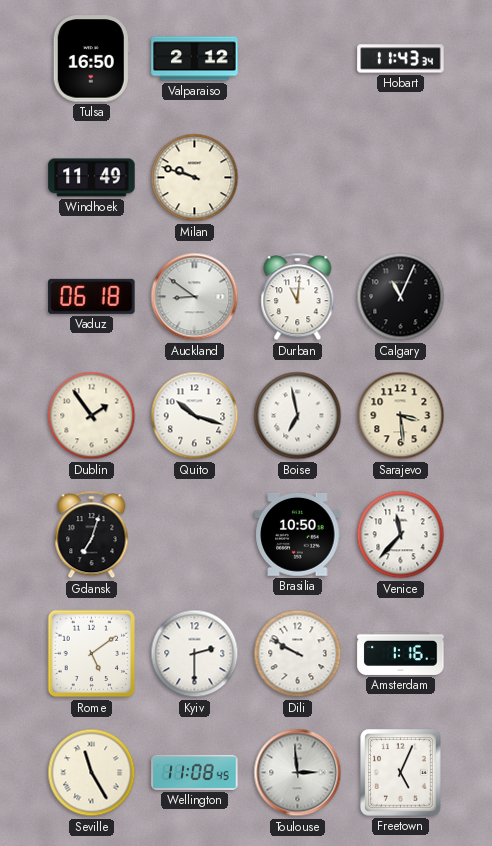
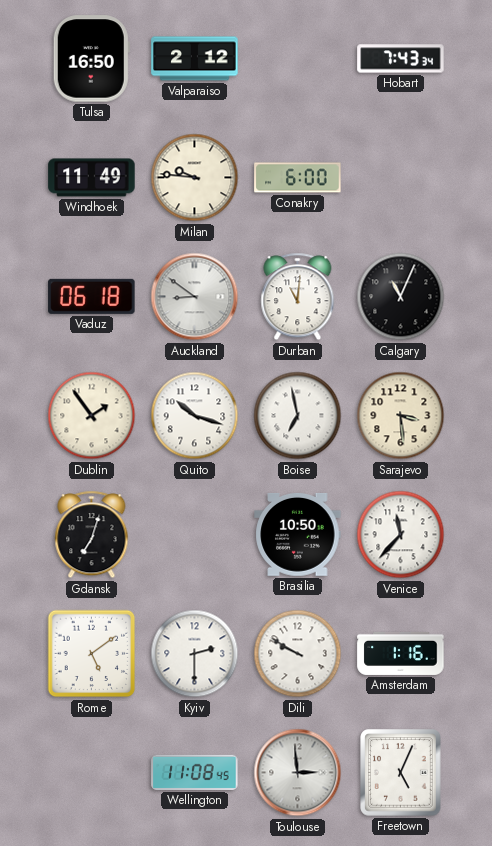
Hobart: 11:43 -> 7:43 (401, 59)
Milan: 9:48 -> 9:46 (195, 178)
Conakry: none -> 6:00 (298, 178)
Seville: 11:25 -> none (92, 773)
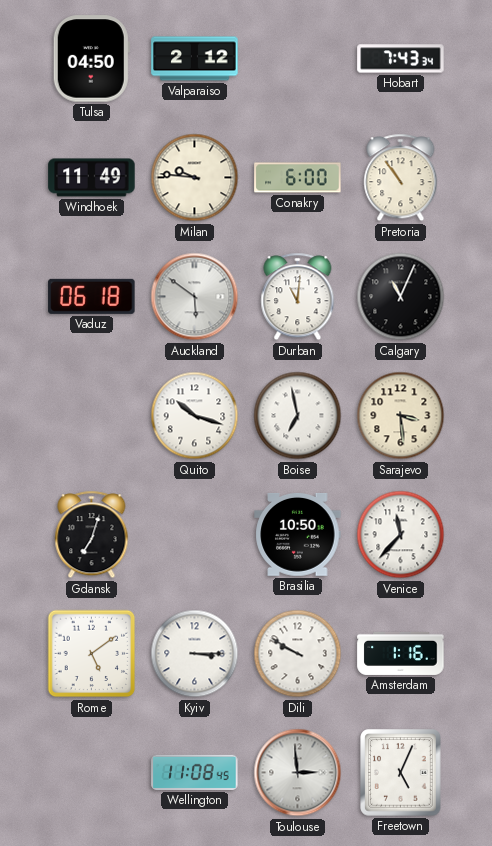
Tulsa: 16:50 -> 04:50 (91, 59)
Pretoria: none -> 10:54 (401, 178)
Auckland: 8:51 -> 5:51 (195, 297)
Dublin: 1:54 -> none (92, 416)
Kyiv: 2:30 -> 3:15 (195, 654)
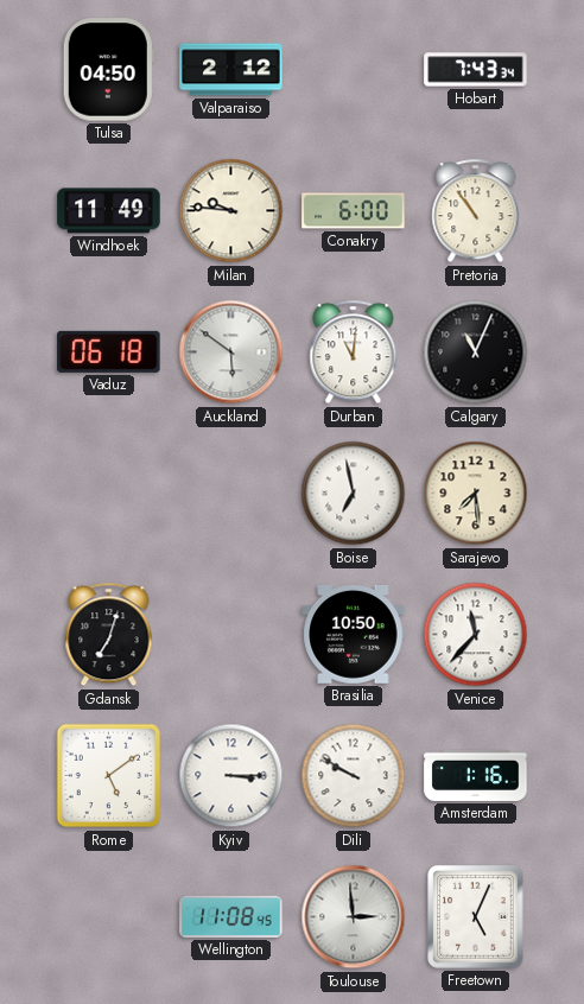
Quito: 10:18 -> none (195, 416)
Sarajevo: 3:29 -> 7:29 (476, 494)
